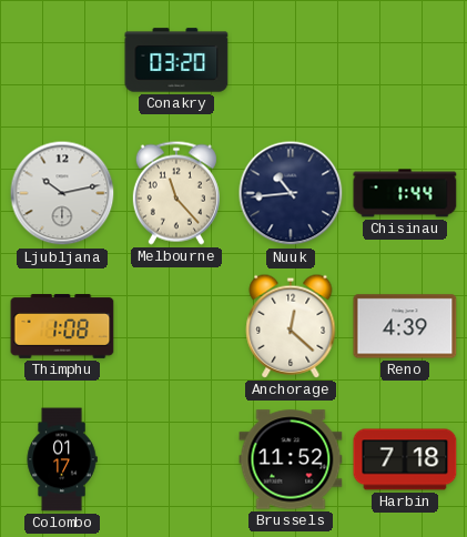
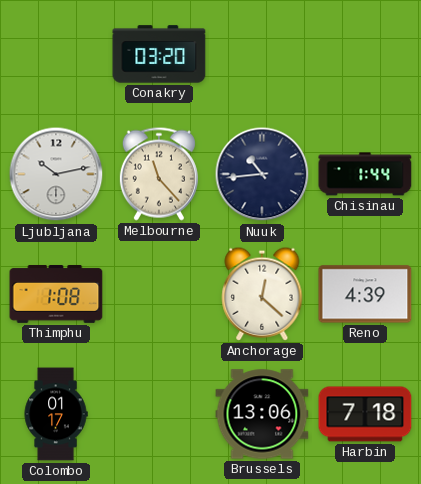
Brussels: 11:52 -> 13:06 (262, 414)
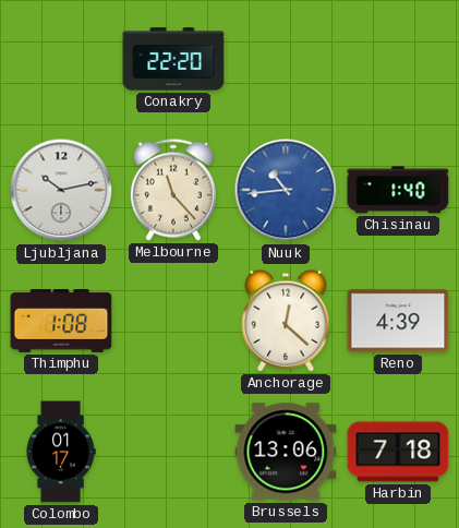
Conakry: 03:20 -> 22:20 (173, 59)
Nuuk dial: navy -> blue (286, 190)
Chisinau: 1:44 -> 1:40 (398, 190)
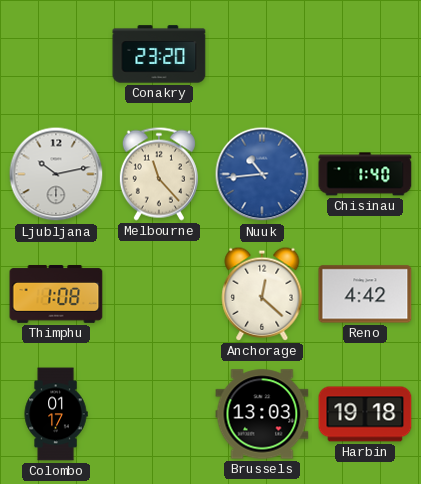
Conakry: 22:20 -> 23:20 (159, 54)
Reno: 4:39 -> 4:42 (365, 294)
Brussels: 13:06 -> 13:03 (262, 414)
Harbin: 7:18 -> 19:18 (365, 414)
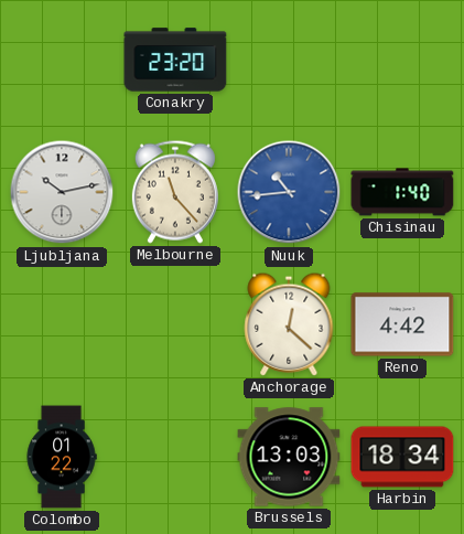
Thimphu: 1:08 -> none (56, 295)
Colombo: 01:17 -> 01:22 (62, 457)
Harbin: 19:18 -> 18:34 (402, 457)
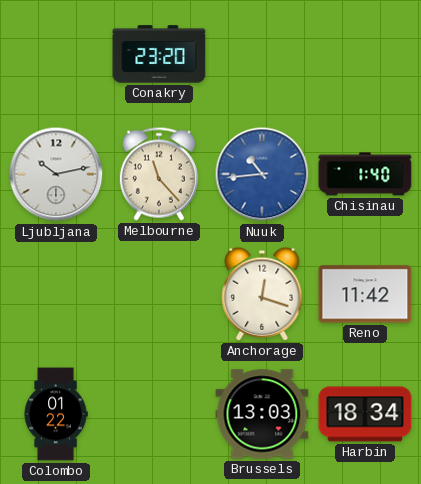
Anchorage: 12:22 -> 12:18 (262, 294)
Reno: 4:42 -> 11:42 (365, 294)
